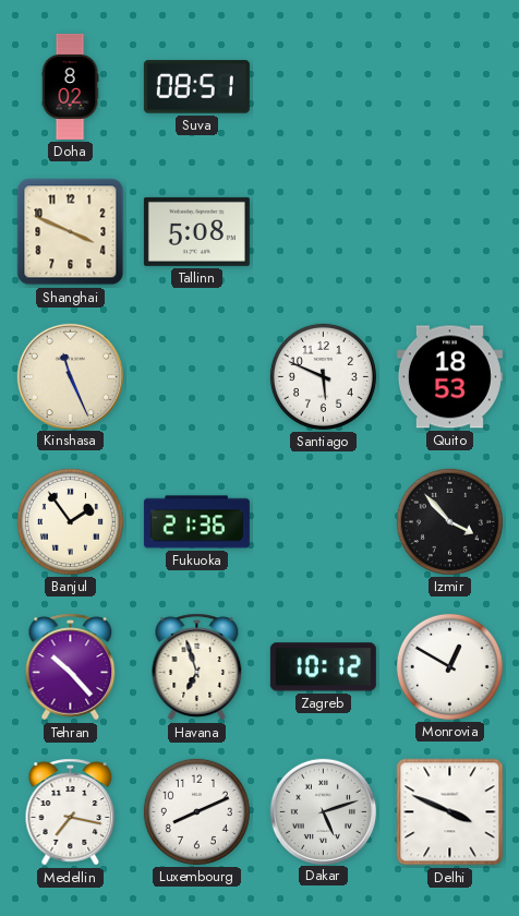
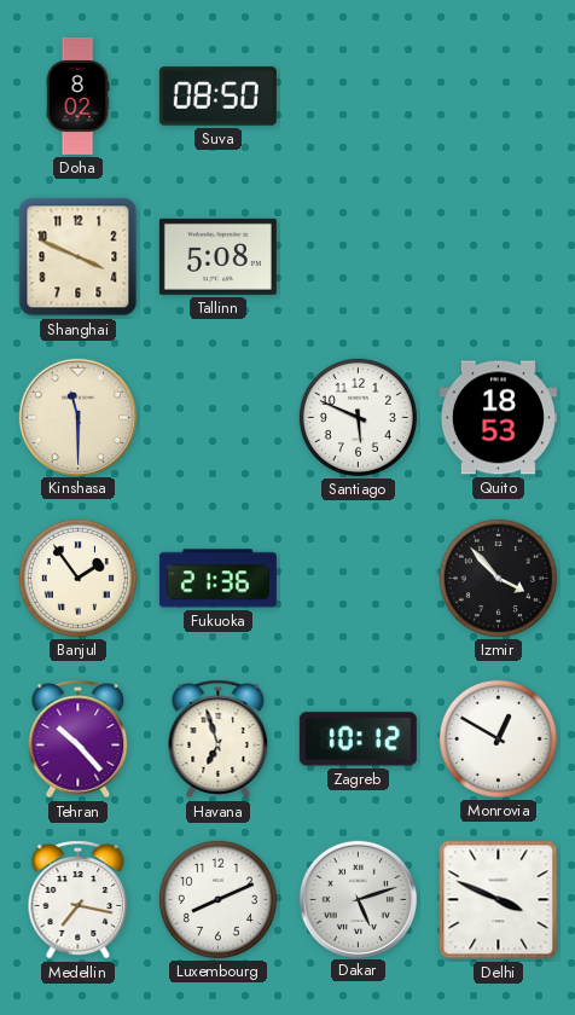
Suva: 08:51 -> 08:50 (217, 97)
Kinshasa: 11:26 -> 11:30 (77, 417)
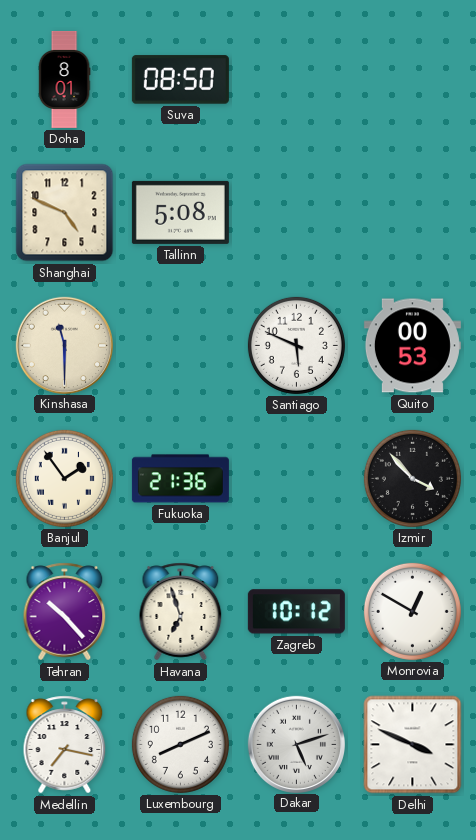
Doha: 8:02 -> 8:01 (64, 79)
Shanghai: 3:49 -> 4:49 (65, 213)
Quito: 18:53 -> 00:53 (412, 346)
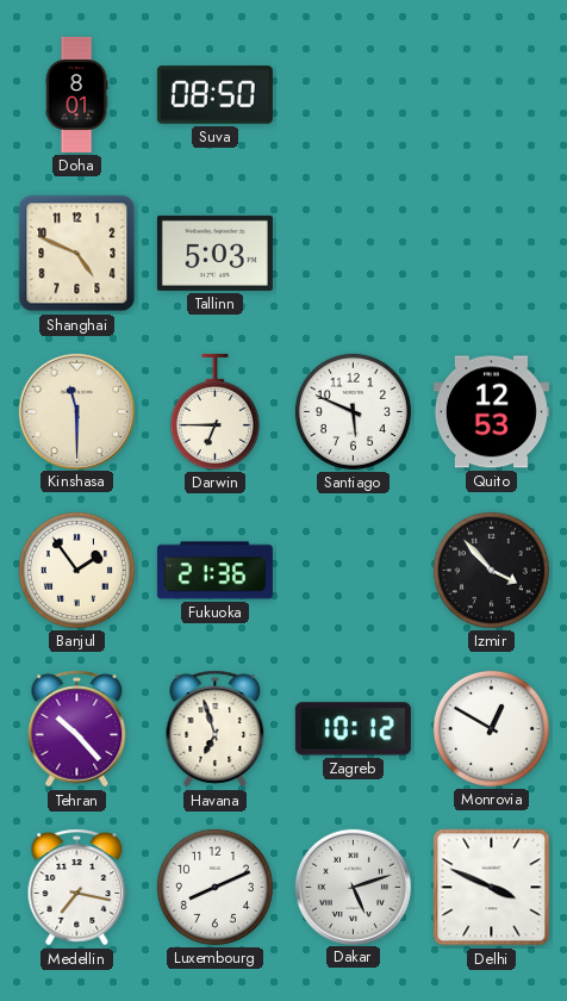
Tallinn: 5:08 -> 5:03 (214, 253)
Darwin: none -> 6:45 (214, 411)
Quito: 00:53 -> 12:53 (491, 412)
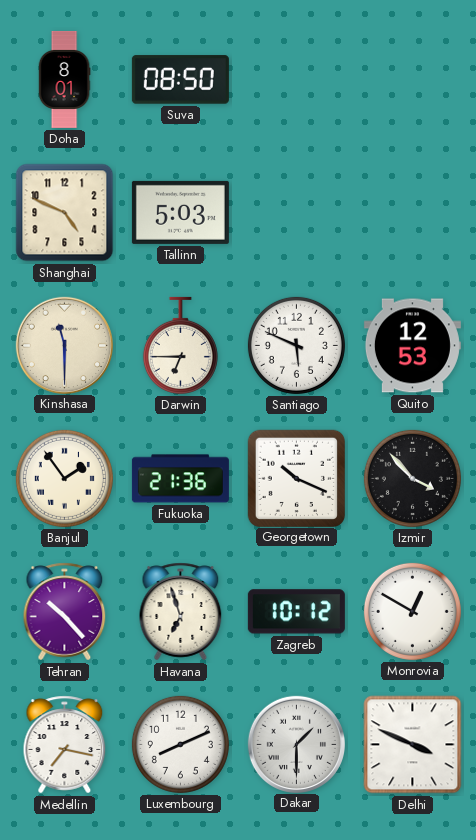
Georgetown: none -> 10:19 (296, 478)
Dakar: 5:12 -> 1:30 (296, 744)
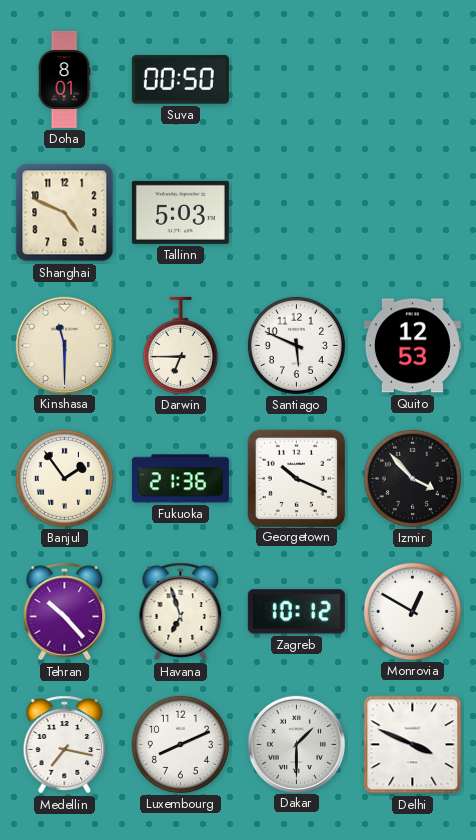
Suva: 08:50 -> 00:50 (180, 80)
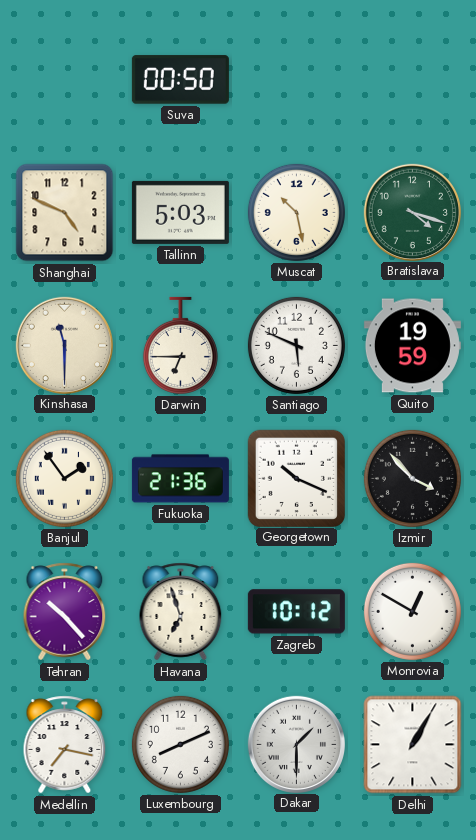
Doha: 8:01 -> none (64, 79)
Muscat: none -> 10:28 (296, 212)
Bratislava: none -> 4:18 (412, 212)
Quito: 12:53 -> 19:59 (412, 346)
Delhi: 3:49 -> 1:05 (413, 745)
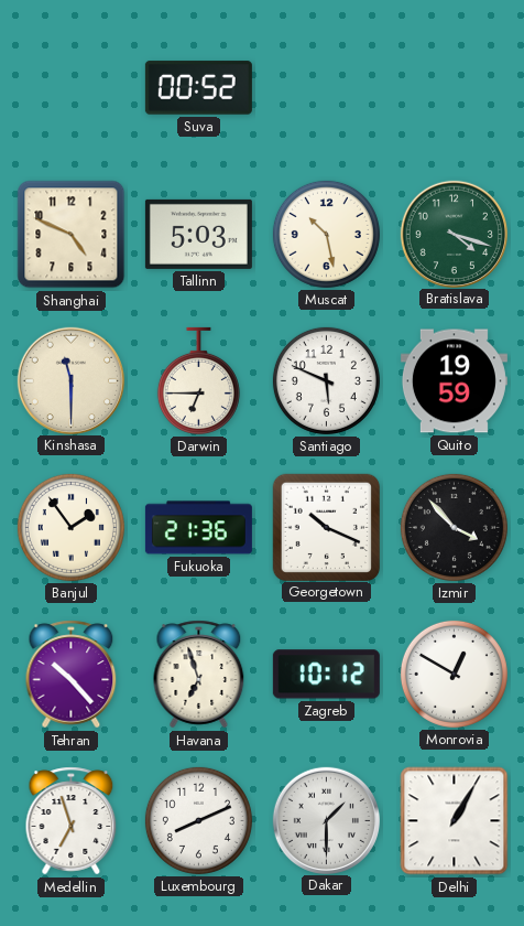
Suva: 00:50 -> 00:52 (198, 88)
Medellin: 7:17 -> 6:57 (72, 821)
